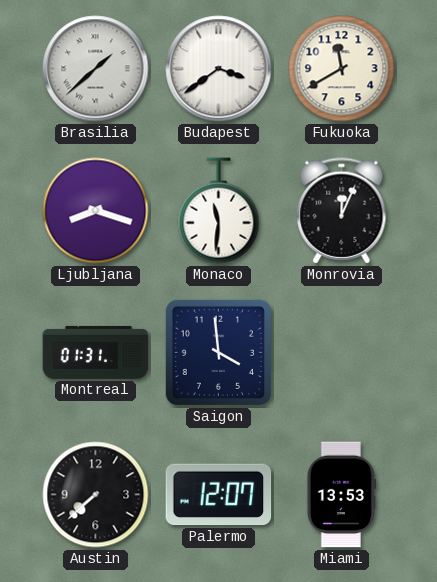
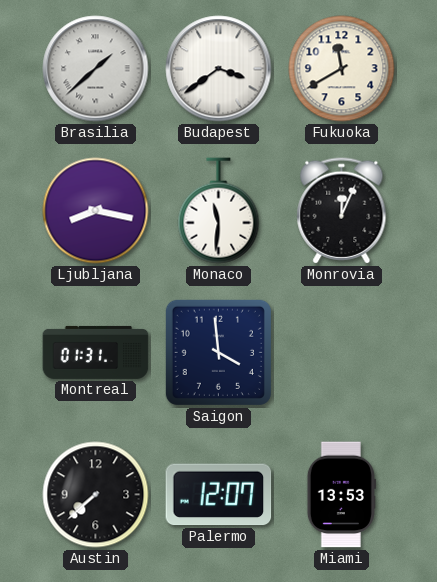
Ljubljana: 8:18 -> 8:17 (96, 211)
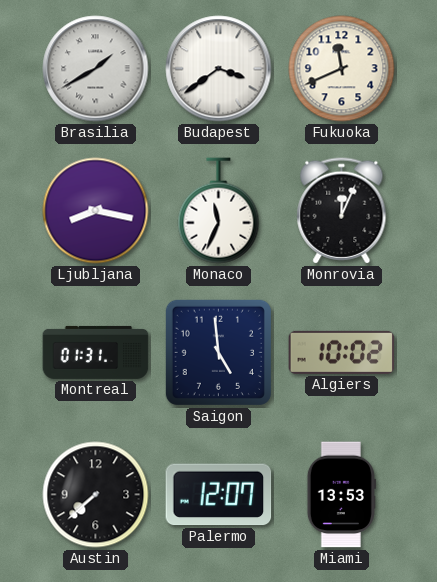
Brasilia: 1:38 -> 1:40 (96, 69)
Fukuoka: 11:40 -> 11:41 (342, 69)
Monaco: 11:31 -> 11:34 (219, 211)
Saigon: 3:59 -> 4:59 (218, 352)
Algiers: none -> 10:02 (342, 352)
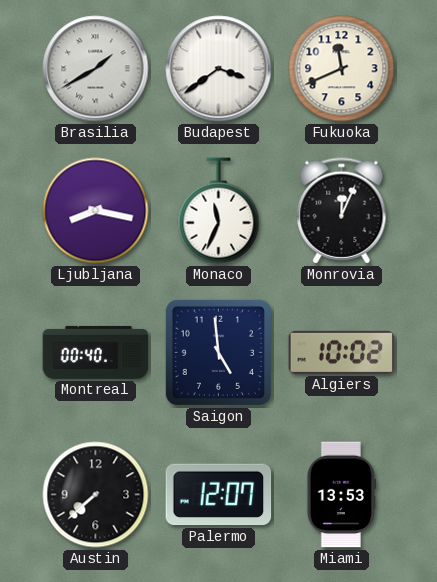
Montreal: 01:31 -> 00:40 (96, 352)
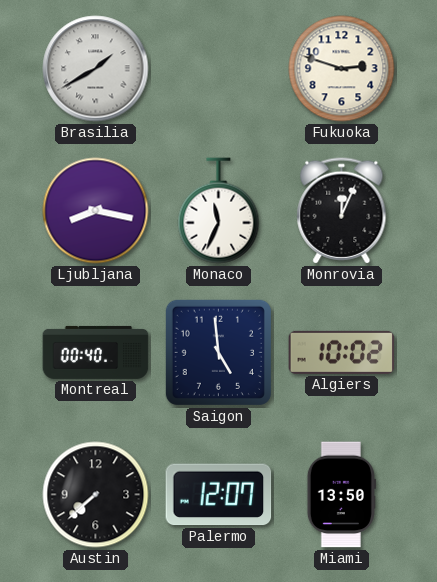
Budapest: 3:39 -> none (219, 69)
Fukuoka: 11:41 -> 2:48 (342, 69)
Miami: 13:53 -> 13:50 (341, 495)
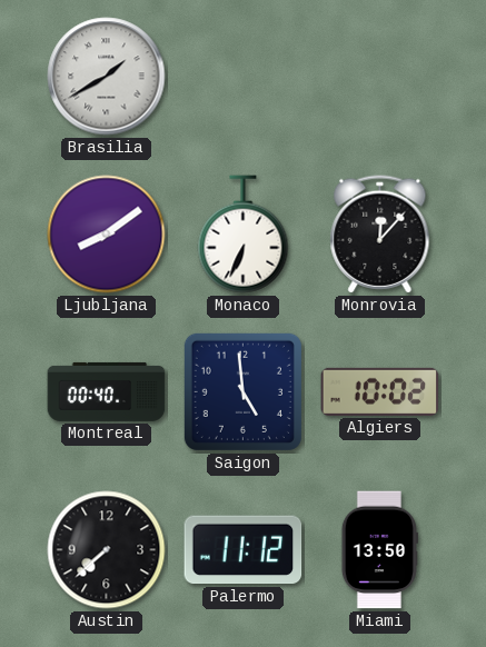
Fukuoka: 2:48 -> none (342, 69)
Ljubljana: 8:17 -> 8:09 (107, 235)
Monaco: 11:34 -> 6:34 (244, 235)
Monrovia: 12:04 -> 12:07 (380, 235)
Palermo: 12:07 -> 11:12 (244, 550)
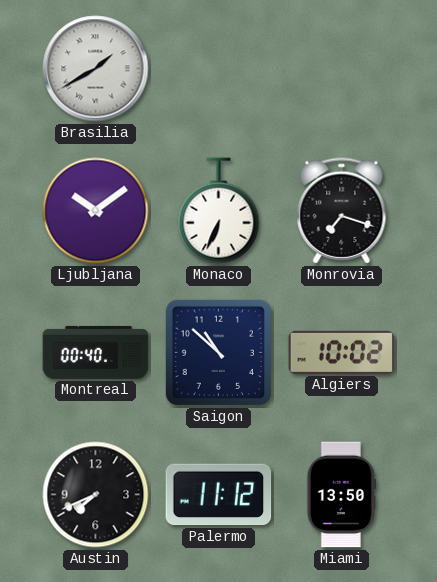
Ljubljana: 8:09 -> 10:09 (96, 211)
Monrovia: 12:07 -> 7:18 (342, 211)
Saigon: 4:59 -> 10:52 (218, 352)
Austin: 7:38 -> 7:41 (96, 495)
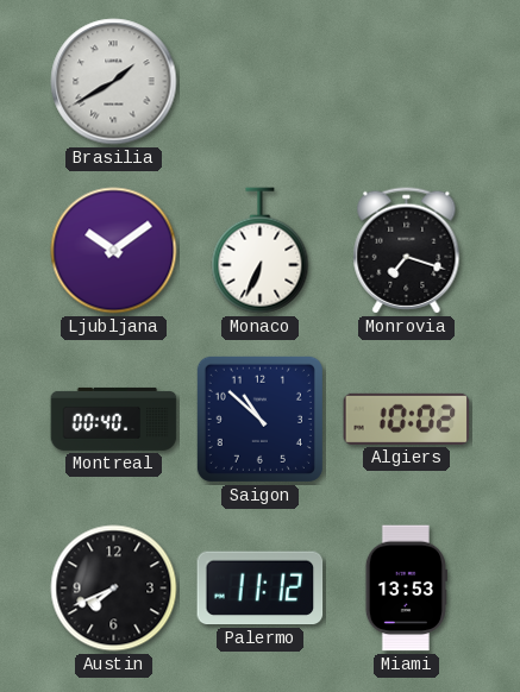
Miami: 13:50 -> 13:53 (406, 589)
